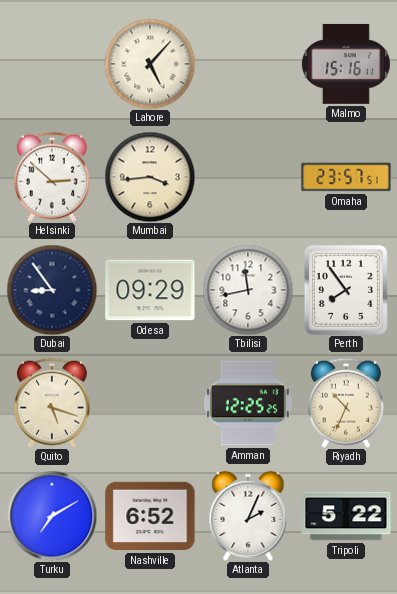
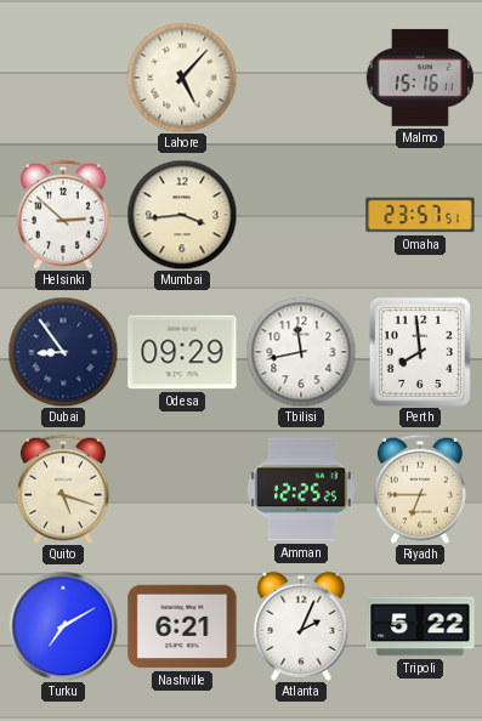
Perth: 7:54 -> 7:59 (420, 352)
Riyadh: 10:34 -> 6:45 (420, 489)
Nashville: 6:52 -> 6:21 (182, 626)
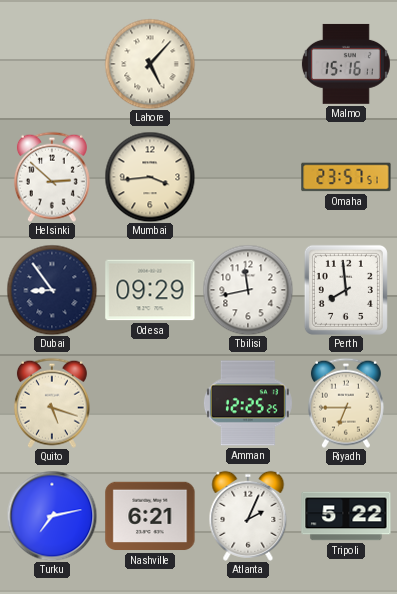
Turku: 7:10 -> 7:13 (52, 516)
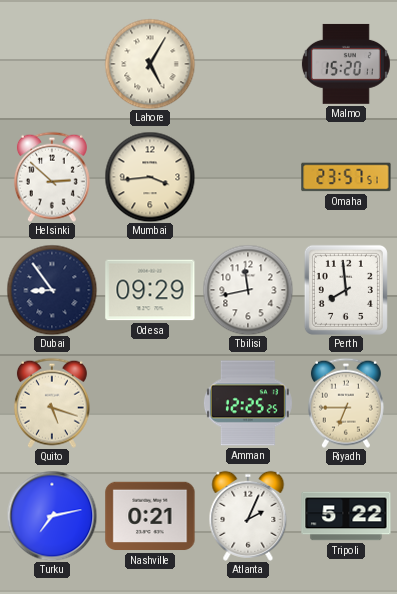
Lahore: 5:07 -> 5:05 (150, 64)
Malmo: 15:16 -> 15:20 (346, 64)
Nashville: 6:21 -> 0:21 (150, 516)
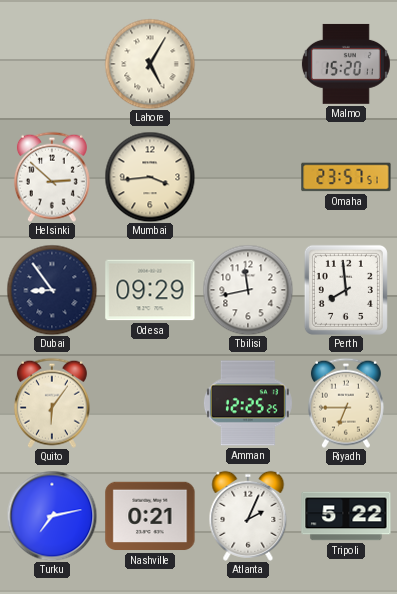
Quito: 5:18 -> 6:06 (52, 403)
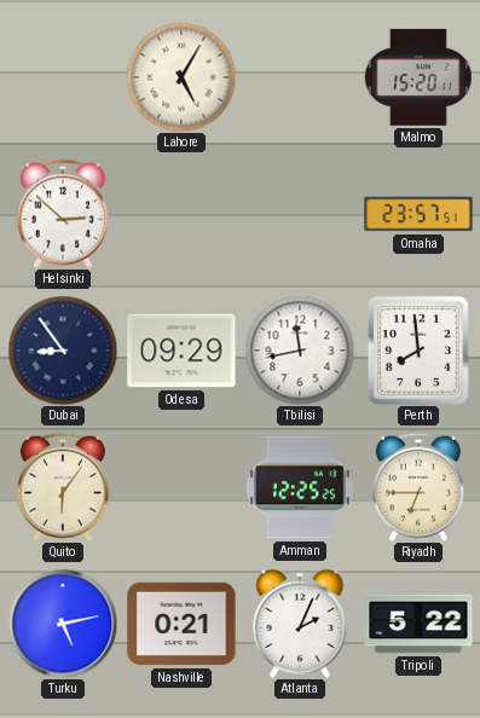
Mumbai: 3:44 -> none (150, 177)
Turku: 7:13 -> 5:13 (63, 624)
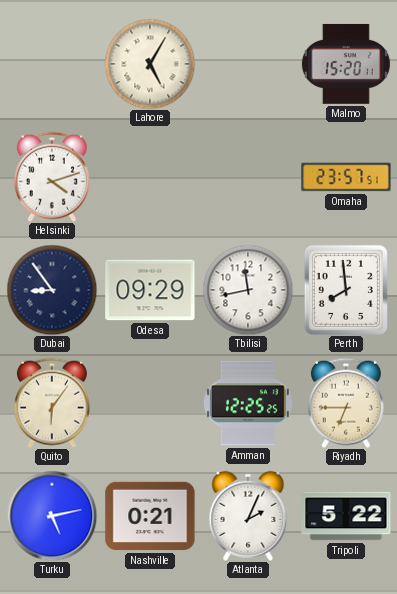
Helsinki: 2:52 -> 4:12 (52, 177)
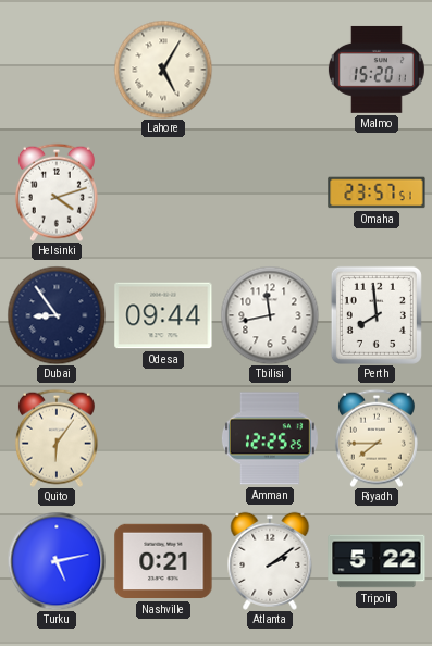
Odesa: 09:29 -> 09:44 (163, 315)
Riyadh: 6:45 -> 7:45 (377, 438)
Atlanta: 2:04 -> 2:09 (270, 561)
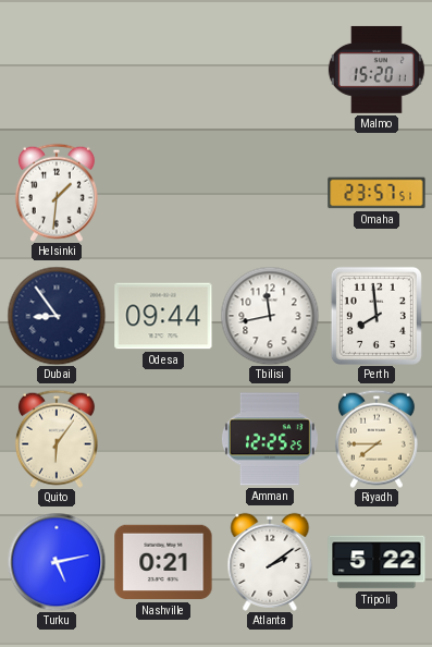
Lahore: 5:05 -> none (163, 70)
Helsinki: 4:12 -> 1:31 (57, 193)
